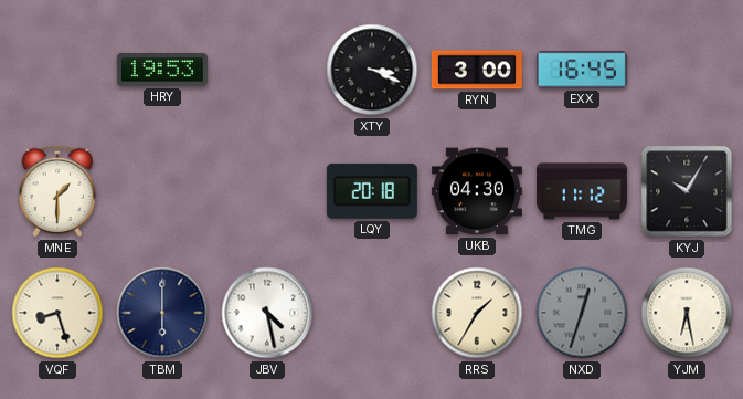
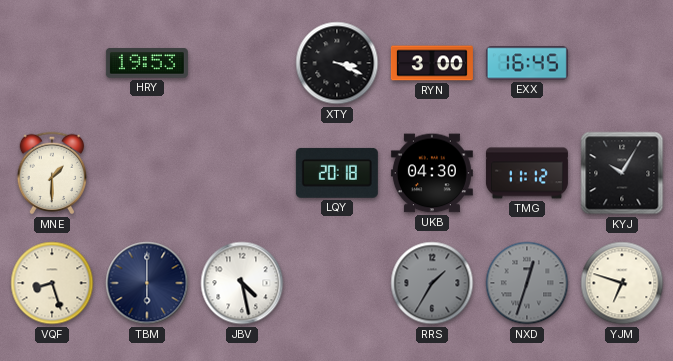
RRS dial: cream -> grey (432, 283)
YJM: 6:28 -> 6:48 (622, 283)
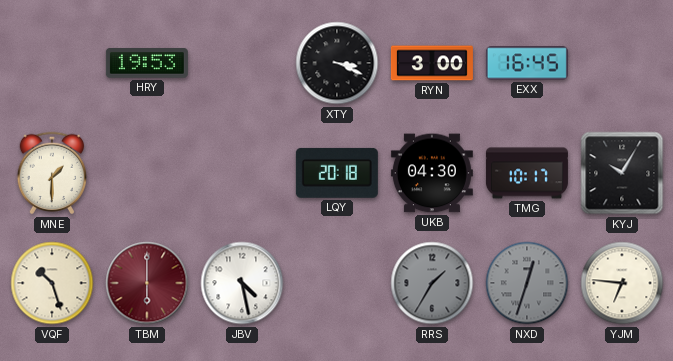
TMG: 11:12 -> 10:17 (527, 173)
VQF: 8:27 -> 10:27 (52, 283)
TBM dial: navy -> burgundy (147, 283)
YJM: 6:48 -> 6:46 (622, 283)
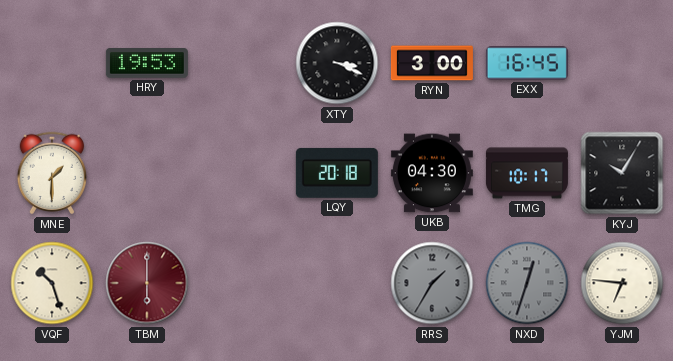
JBV: 4:28 -> none (242, 283)
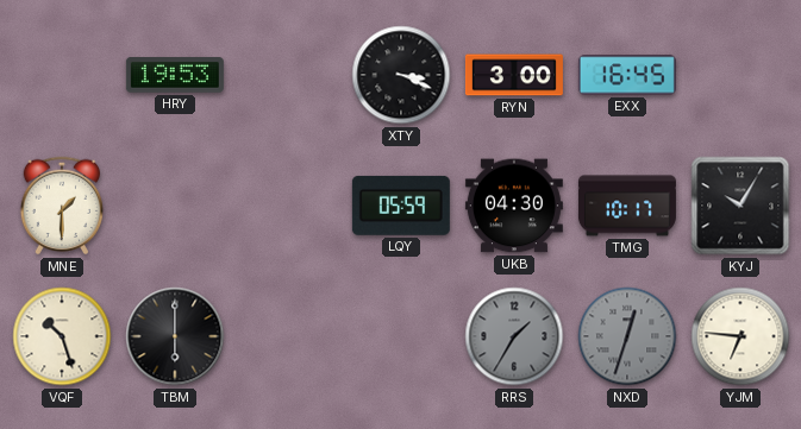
LQY: 20:18 -> 05:59 (401, 206)
TBM dial: burgundy -> black (175, 336)
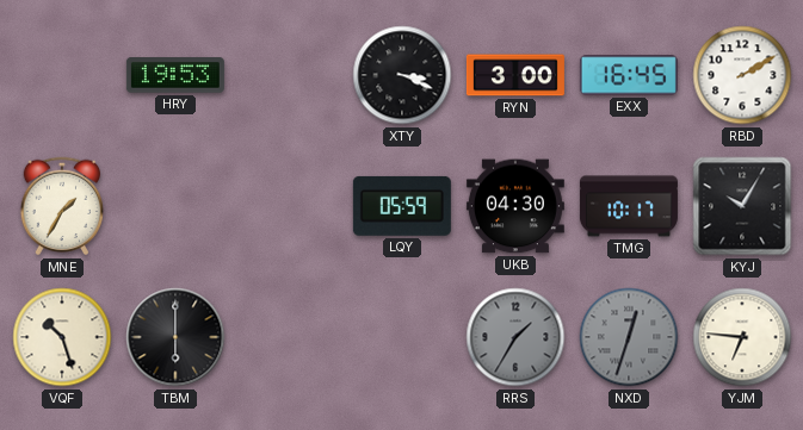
RBD: none -> 2:10 (742, 75)
MNE: 1:30 -> 1:35 (62, 206)
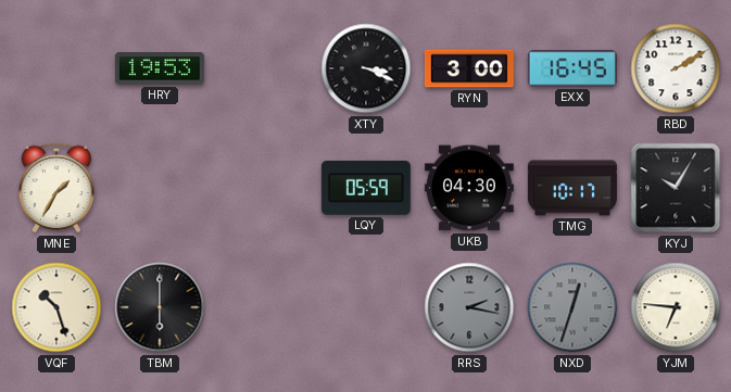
RRS: 1:35 -> 2:17 (469, 307)
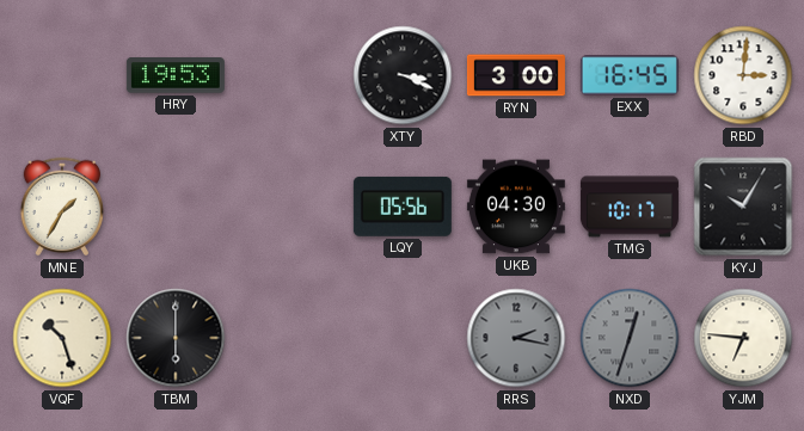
RBD: 2:10 -> 3:01 (743, 75)
LQY: 05:59 -> 05:56 (403, 207)
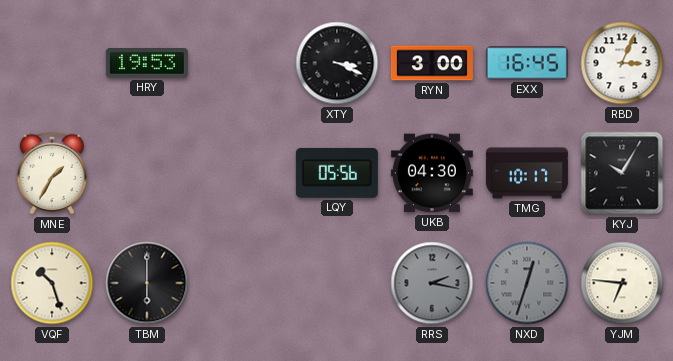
RBD: 3:01 -> 3:04 (622, 63)
